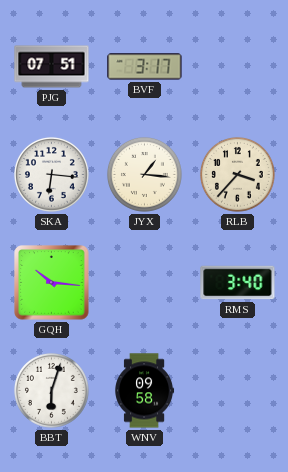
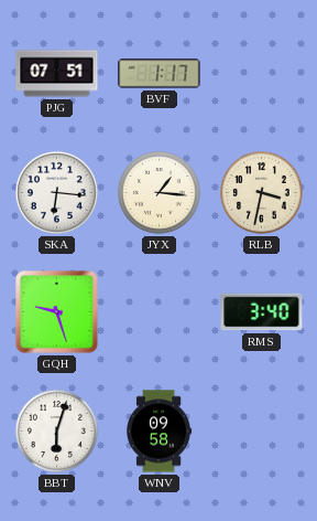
BVF: 3:17 -> 1:17 (160, 74)
RLB: 3:37 -> 3:32 (261, 192)
GQH: 10:16 -> 9:27 (57, 312)
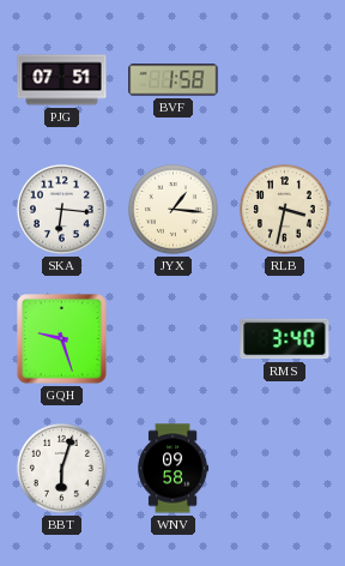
BVF: 1:17 -> 1:58 (174, 80)
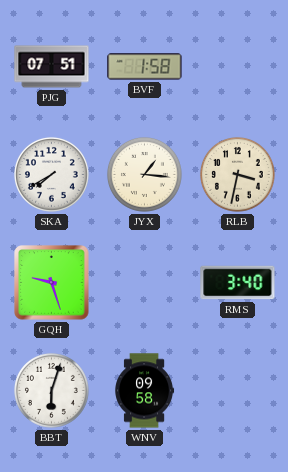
SKA: 6:16 -> 7:40 (51, 174)
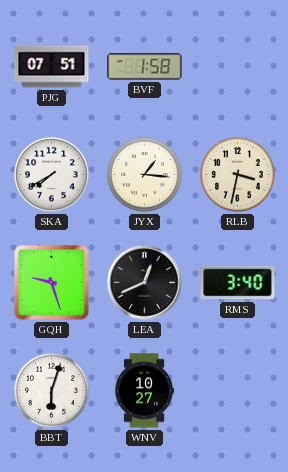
LEA: none -> 12:41 (145, 283)
WNV: 09:58 -> 10:27 (145, 391)
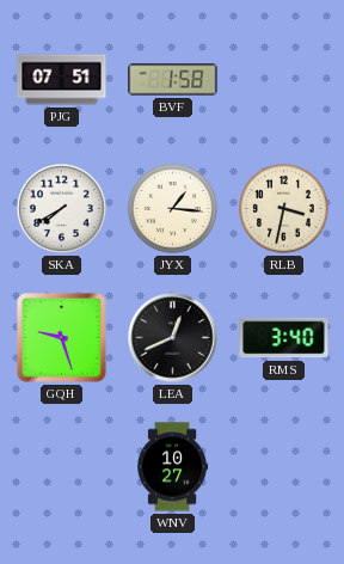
BBT: 6:03 -> none (51, 390)
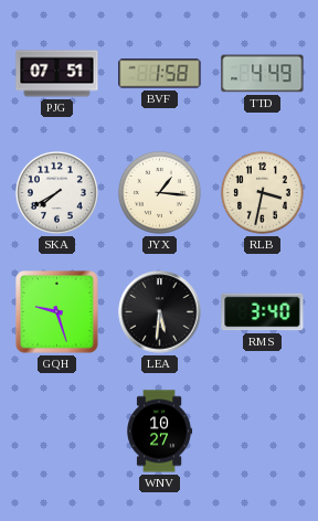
TTD: none -> 4:49 (263, 74)
LEA: 12:41 -> 5:31 (160, 312)
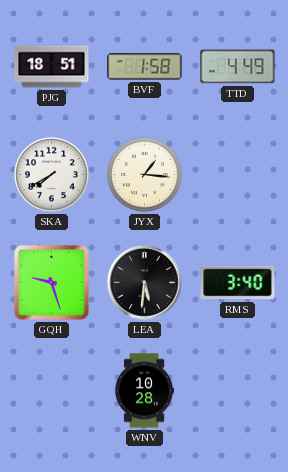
PJG: 07:51 -> 18:51 (52, 67)
RLB: 3:32 -> none (262, 192)
WNV: 10:27 -> 10:28 (145, 391)
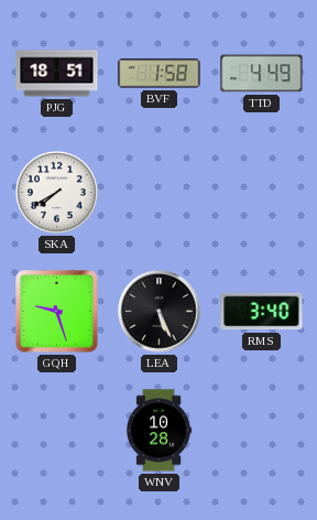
JYX: 1:16 -> none (144, 174)
LEA: 5:31 -> 5:26 (160, 312)
